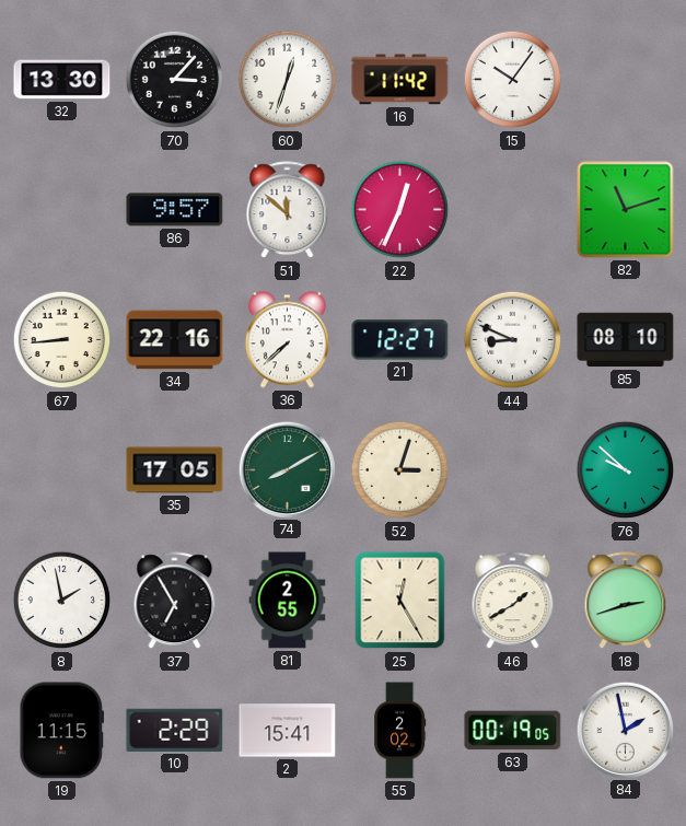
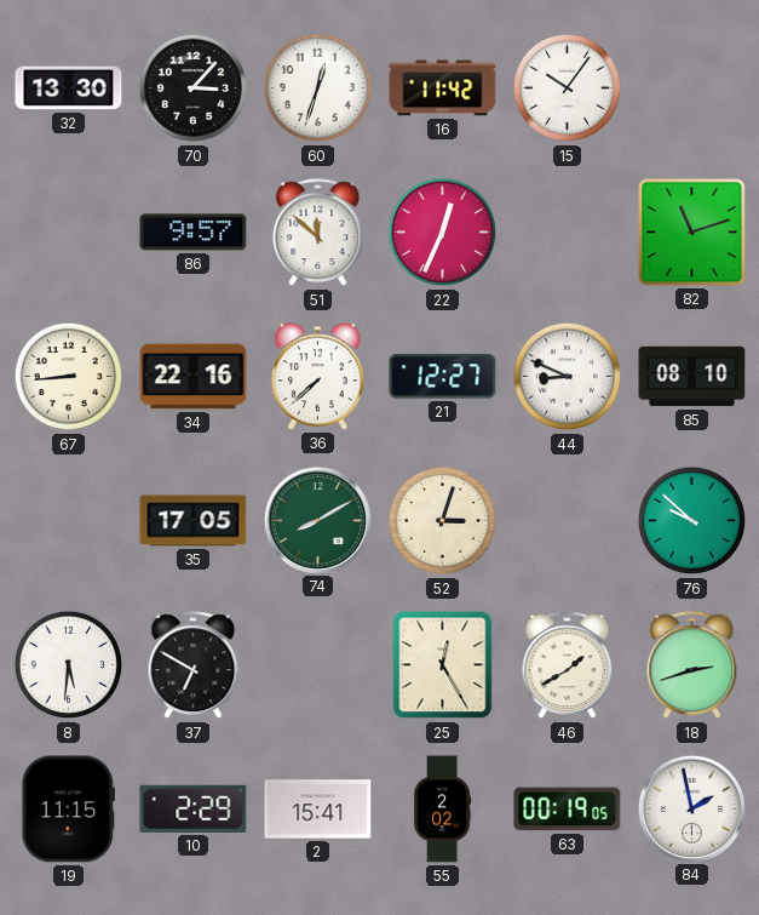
8: 1:58 -> 5:31 (69, 665)
37: 6:55 -> 6:50 (194, 665)
81: 2:55 -> none (288, 601)
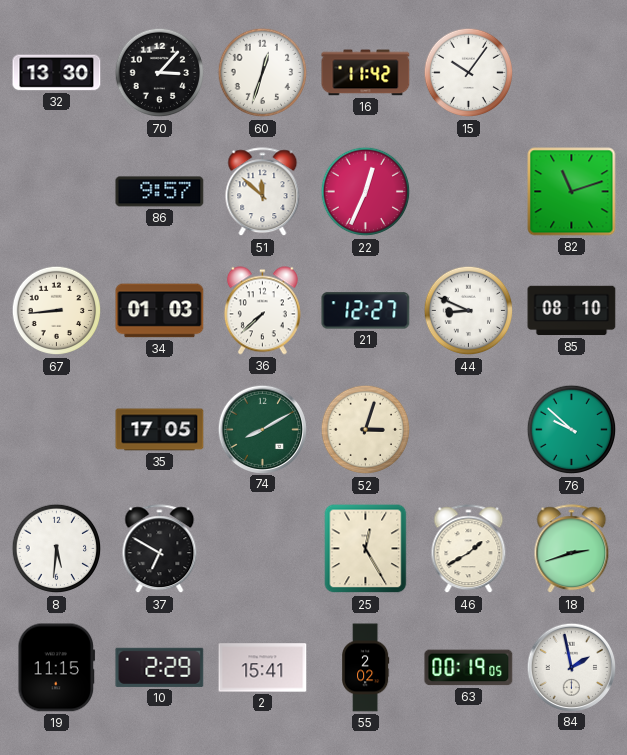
34: 22:16 -> 01:03 (160, 311)
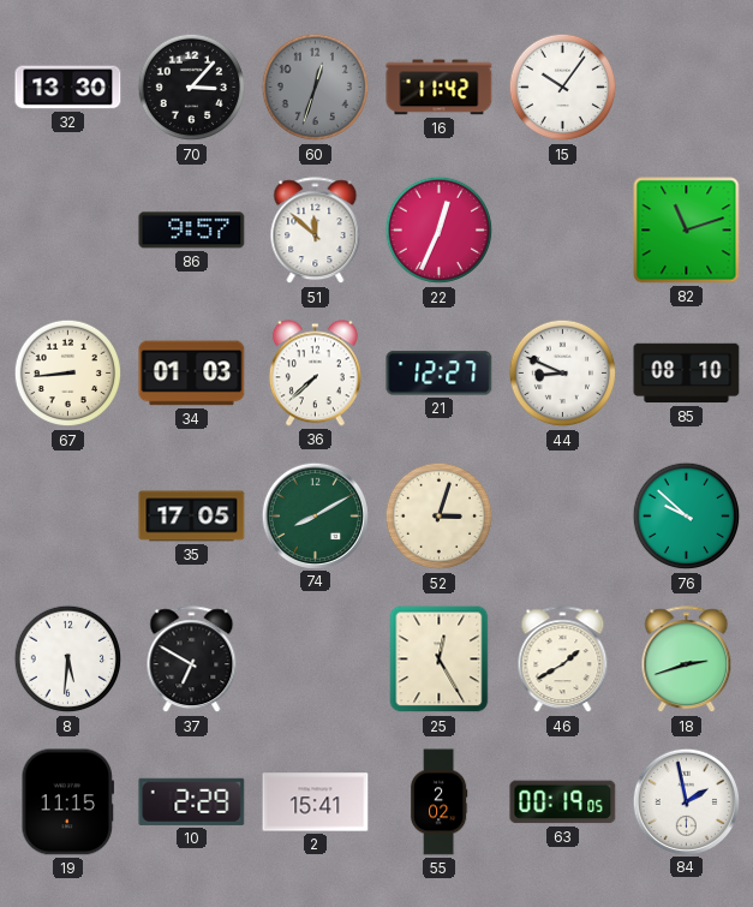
60 dial: white -> grey (316, 88)
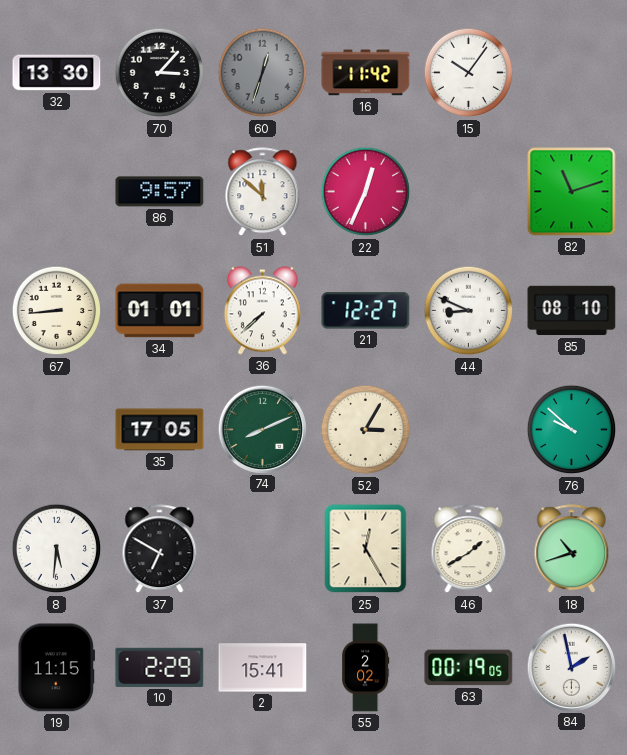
34: 01:03 -> 01:01 (160, 311)
74: 8:10 -> 8:11 (262, 429)
52: 3:03 -> 3:05 (366, 430)
18: 2:42 -> 10:42 (572, 549)
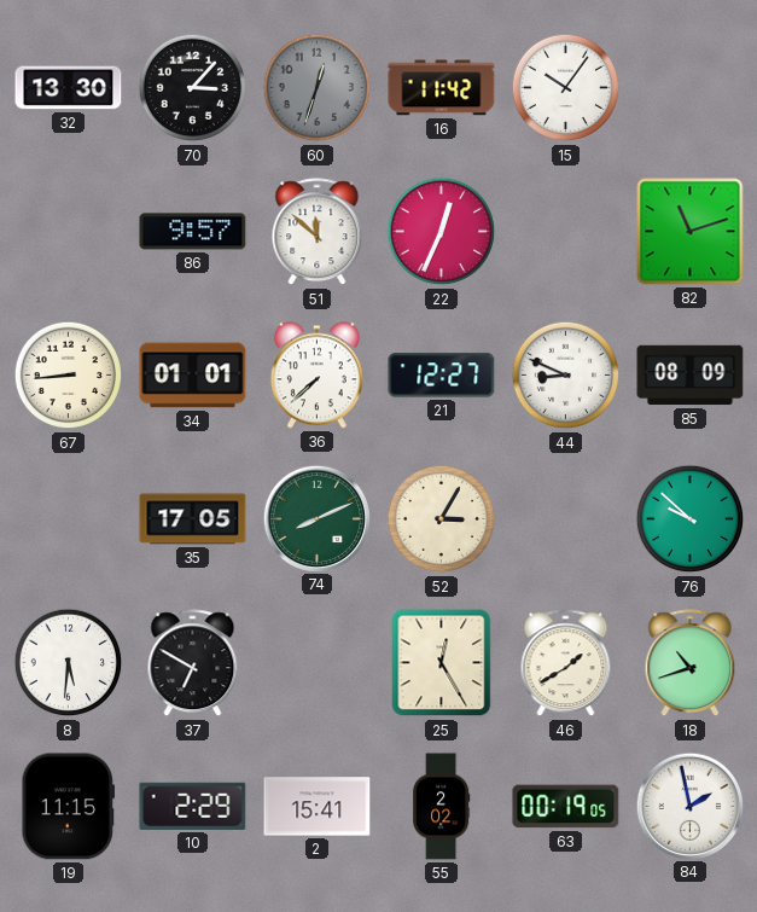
85: 08:10 -> 08:09 (691, 376)
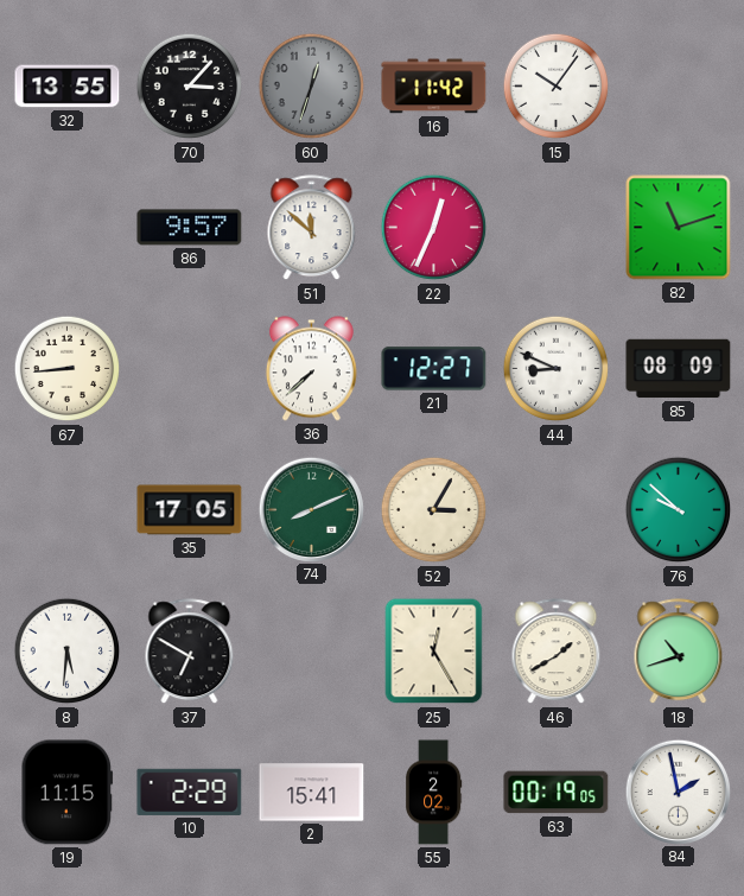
32: 13:30 -> 13:55 (68, 87)
34: 01:01 -> none (193, 376)
